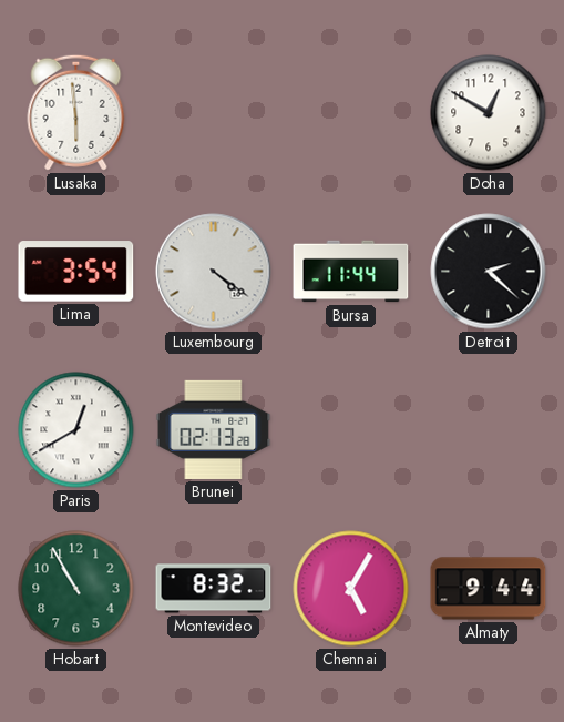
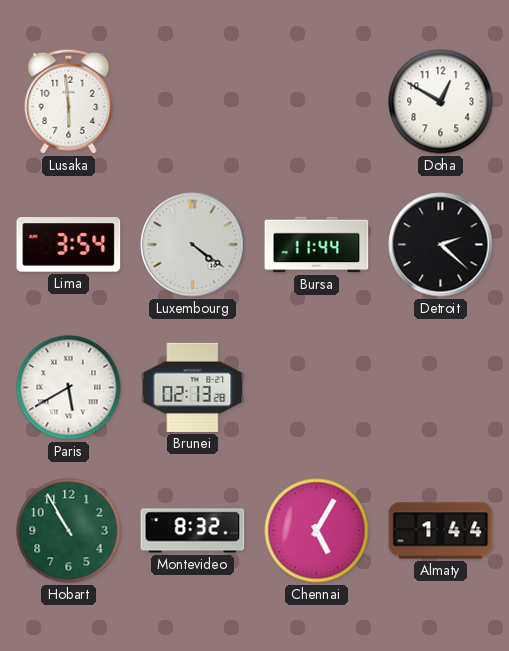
Paris: 12:40 -> 5:40 (69, 388)
Almaty: 9:44 -> 1:44 (441, 531)
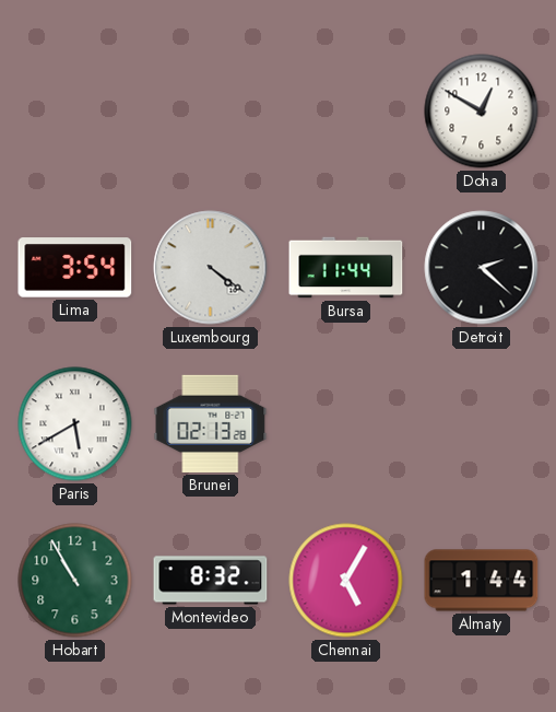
Lusaka: 5:59 -> none (69, 101)
